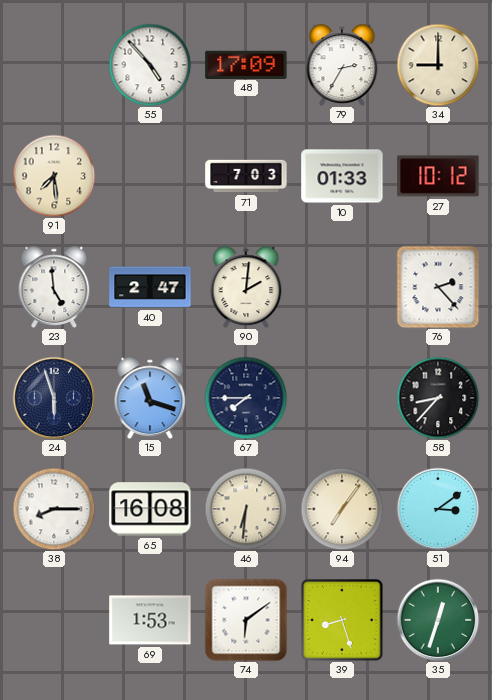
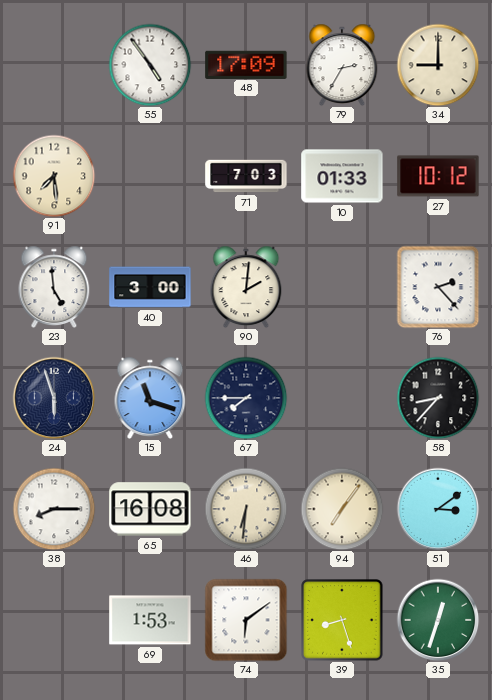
55: 4:53 -> 4:54 (150, 65)
40: 2:47 -> 3:00 (150, 287)
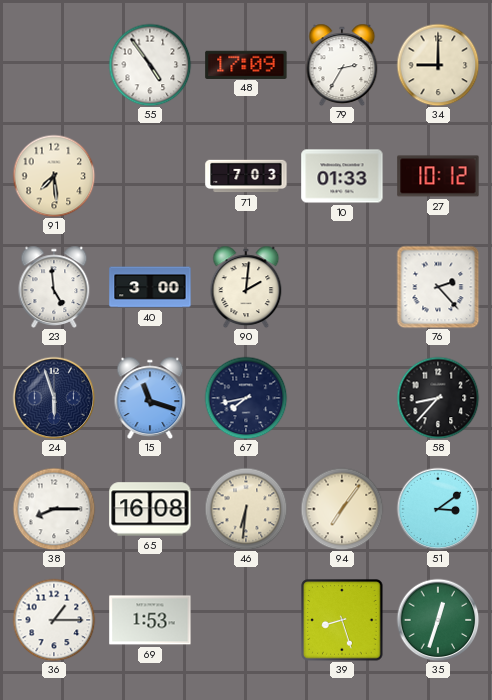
67: 7:45 -> 7:43 (246, 398)
36: none -> 1:15 (54, 620)
74: 6:09 -> none (246, 620)
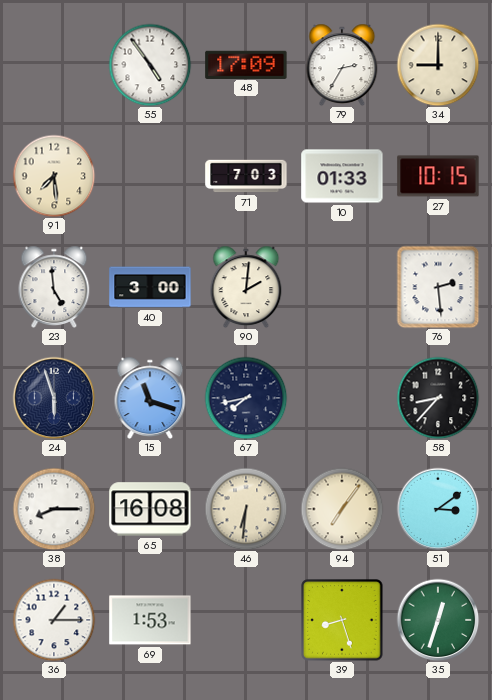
27: 10:12 -> 10:15 (438, 176)
76: 2:23 -> 2:29 (438, 287)
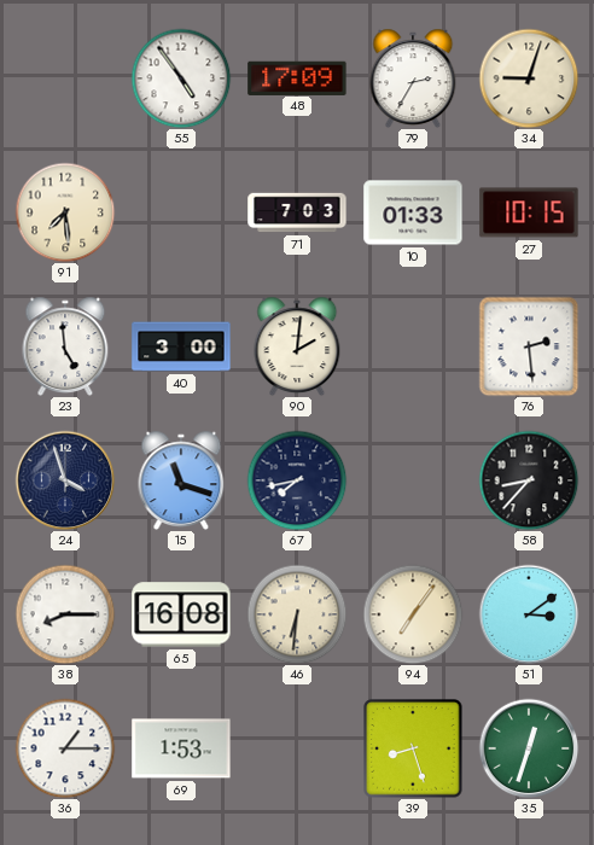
34: 9:00 -> 9:03 (529, 78)
24: 5:57 -> 3:57 (65, 480)
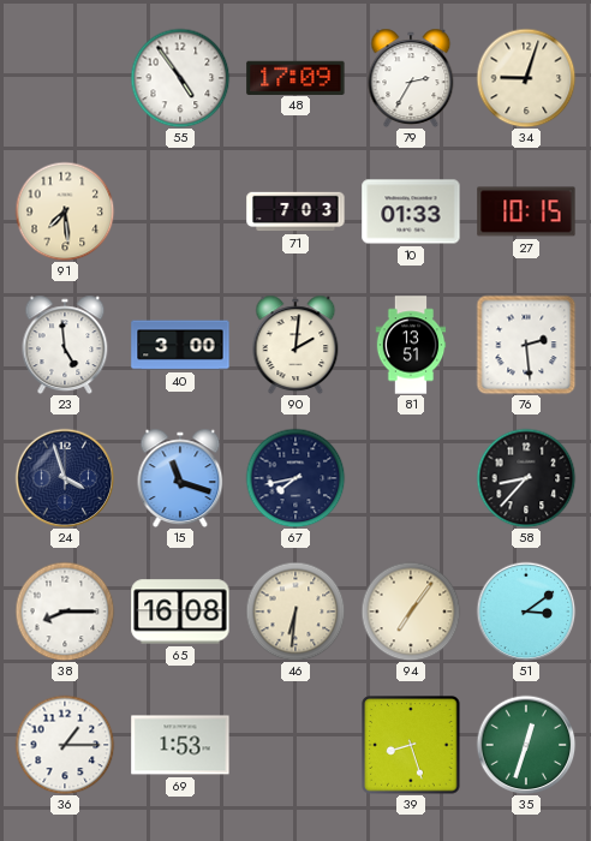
81: none -> 13:51 (411, 345)
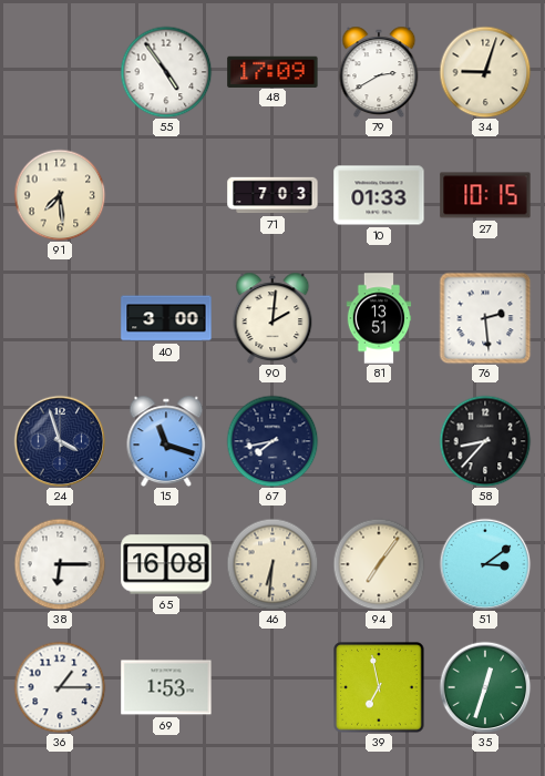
79: 2:35 -> 2:40 (379, 72)
23: 4:59 -> none (65, 345)
38: 8:15 -> 6:15 (60, 564)
39: 8:27 -> 6:58 (379, 687)
